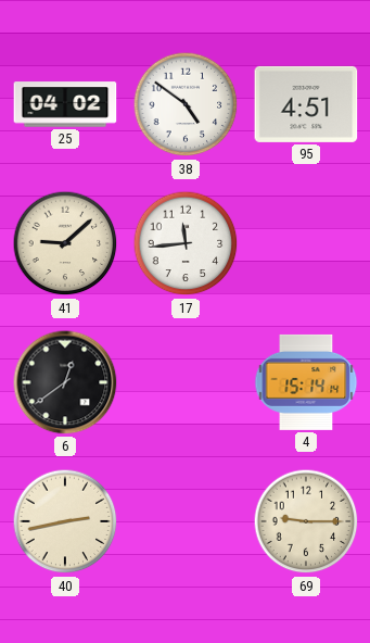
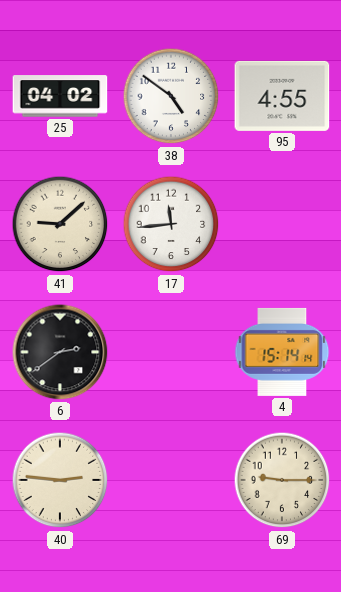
95: 4:51 -> 4:55 (282, 96)
6: 12:39 -> 2:39 (60, 352)
40: 2:43 -> 2:46 (60, 480)
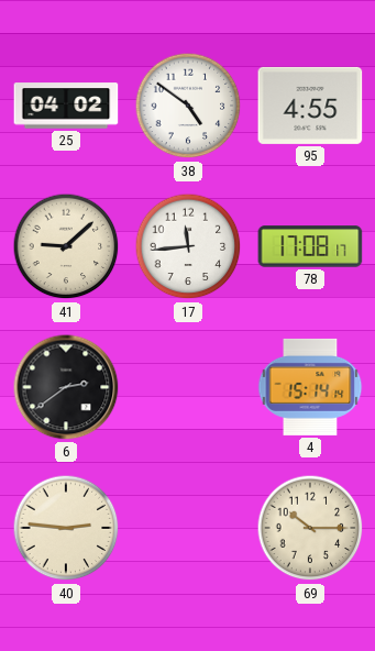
78: none -> 17:08 (310, 246)
69: 9:15 -> 10:15 (310, 528)
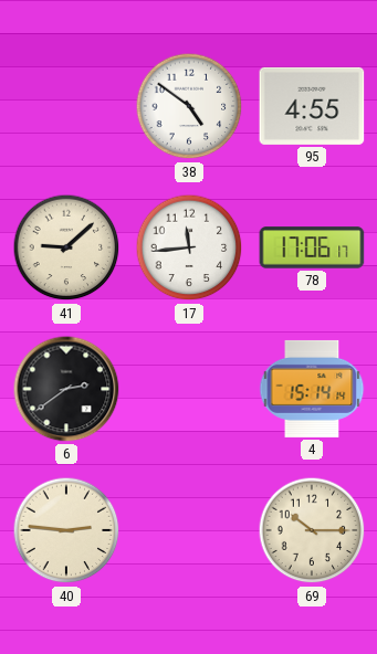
25: 04:02 -> none (66, 106)
78: 17:08 -> 17:06 (312, 247)
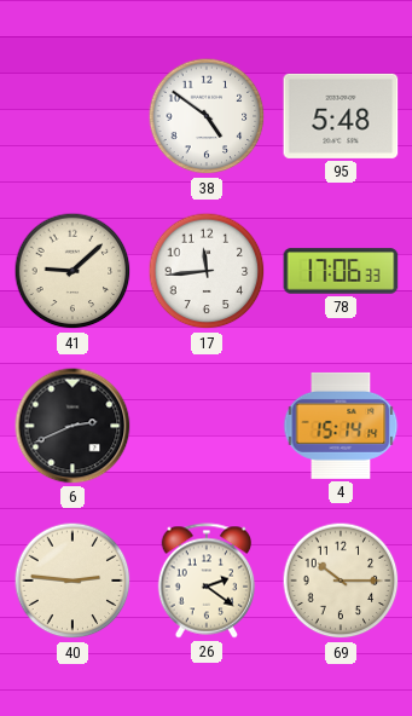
95: 4:55 -> 5:48 (341, 116)
78: 17:06:17 -> 17:06:33 (341, 271)
6: 2:39 -> 2:41 (72, 426)
26: none -> 2:21 (207, 581)
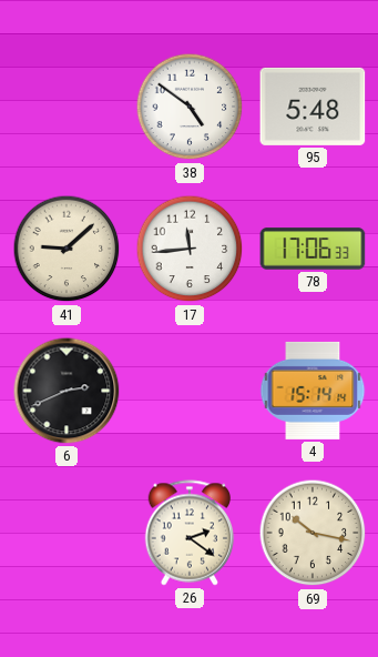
40: 2:46 -> none (72, 581)
69: 10:15 -> 10:17 (313, 533)
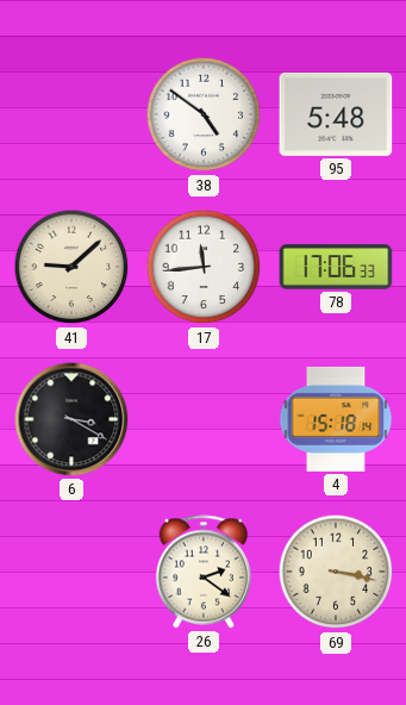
6: 2:41 -> 3:20 (71, 419)
4: 15:14 -> 15:18 (336, 419)
69: 10:17 -> 3:17 (336, 572)
